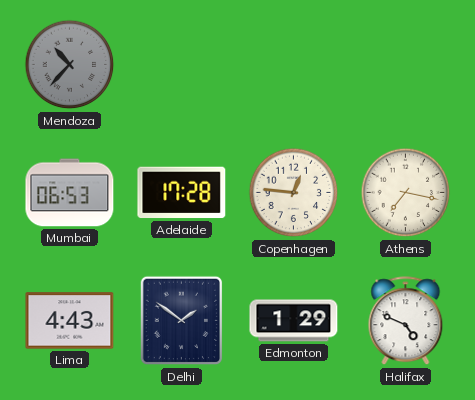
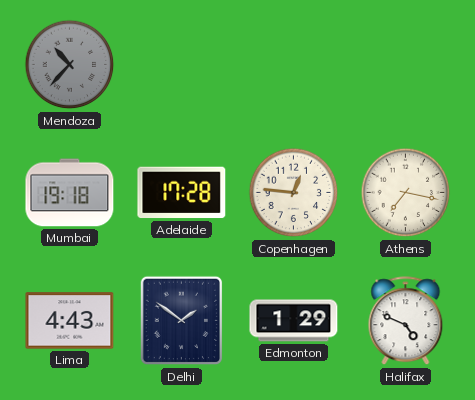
Mumbai: 06:53 -> 19:18 (70, 193)
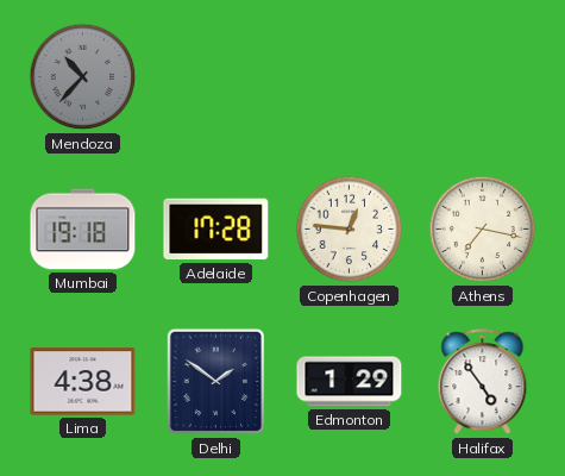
Lima: 4:43 -> 4:38 (83, 382)
Halifax: 4:49 -> 4:54 (483, 382)
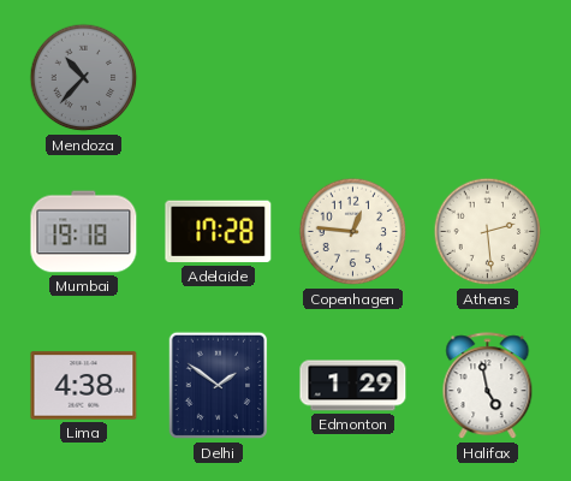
Athens: 7:17 -> 2:29 (488, 232)
Halifax: 4:54 -> 4:58 (488, 386)
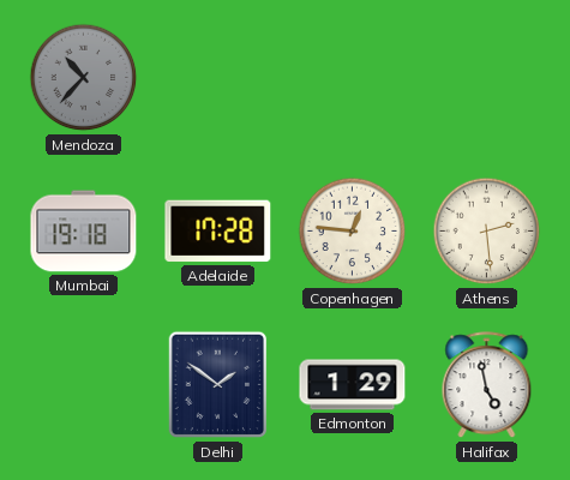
Lima: 4:38 -> none (84, 386)
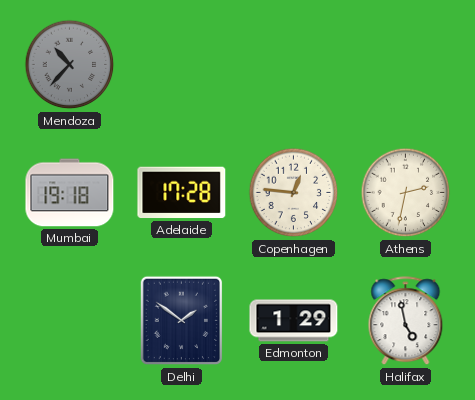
Athens: 2:29 -> 2:32 (406, 193)
